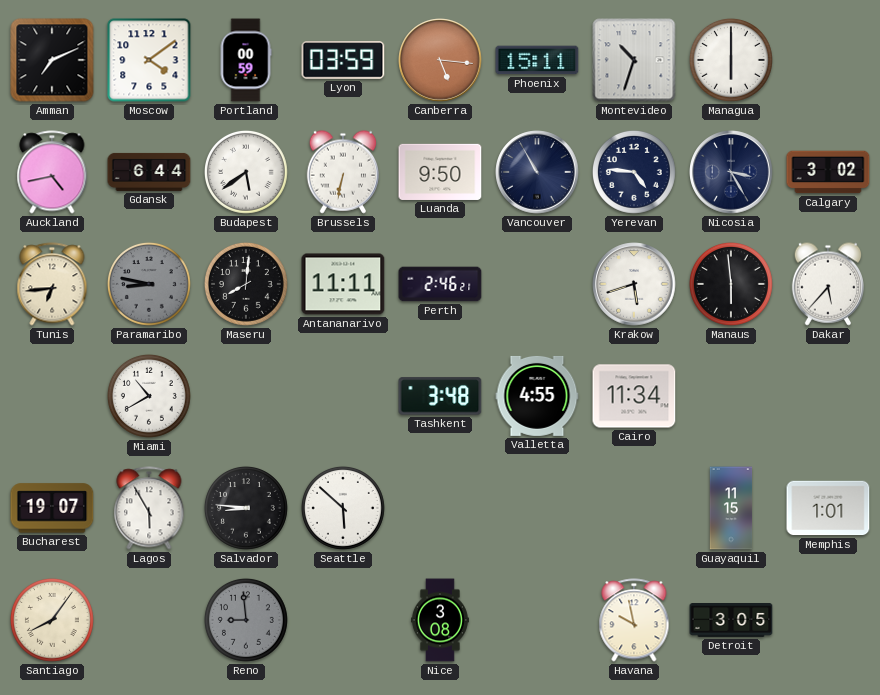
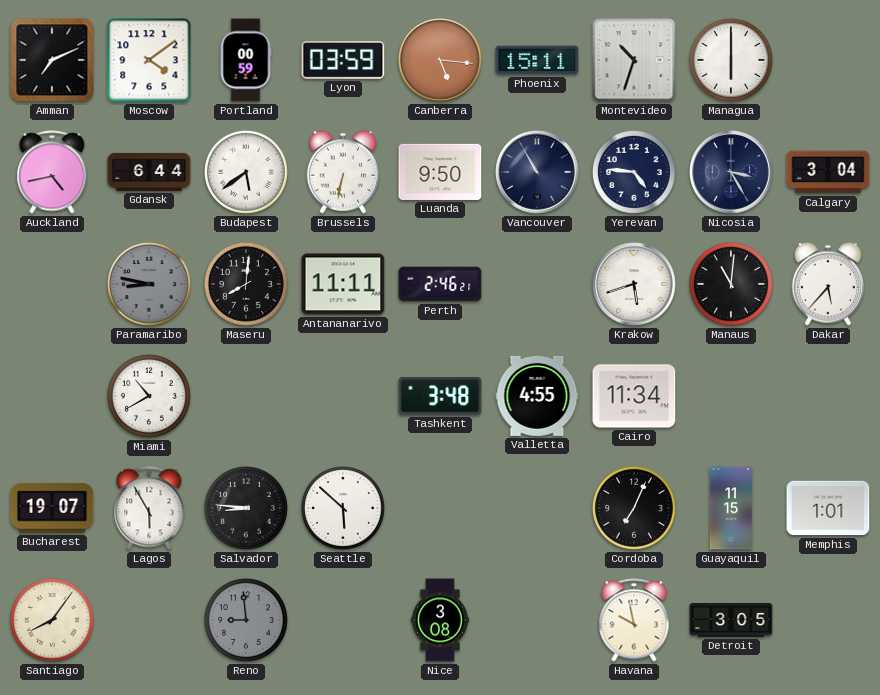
Calgary: 3:02 -> 3:04 (828, 172)
Tunis: 6:44 -> none (52, 284)
Manaus: 5:59 -> 11:01 (731, 284)
Cordoba: none -> 7:04 (634, 508)
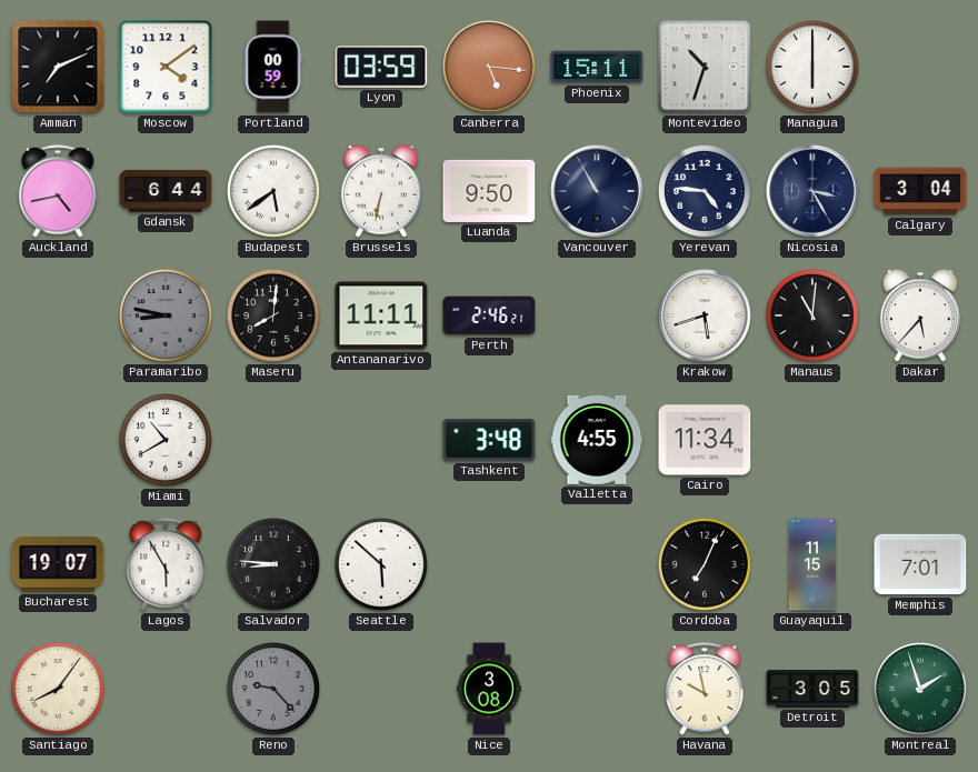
Memphis: 1:01 -> 7:01 (920, 564)
Reno: 8:59 -> 9:23 (273, 689)
Montreal: none -> 1:57 (920, 689)
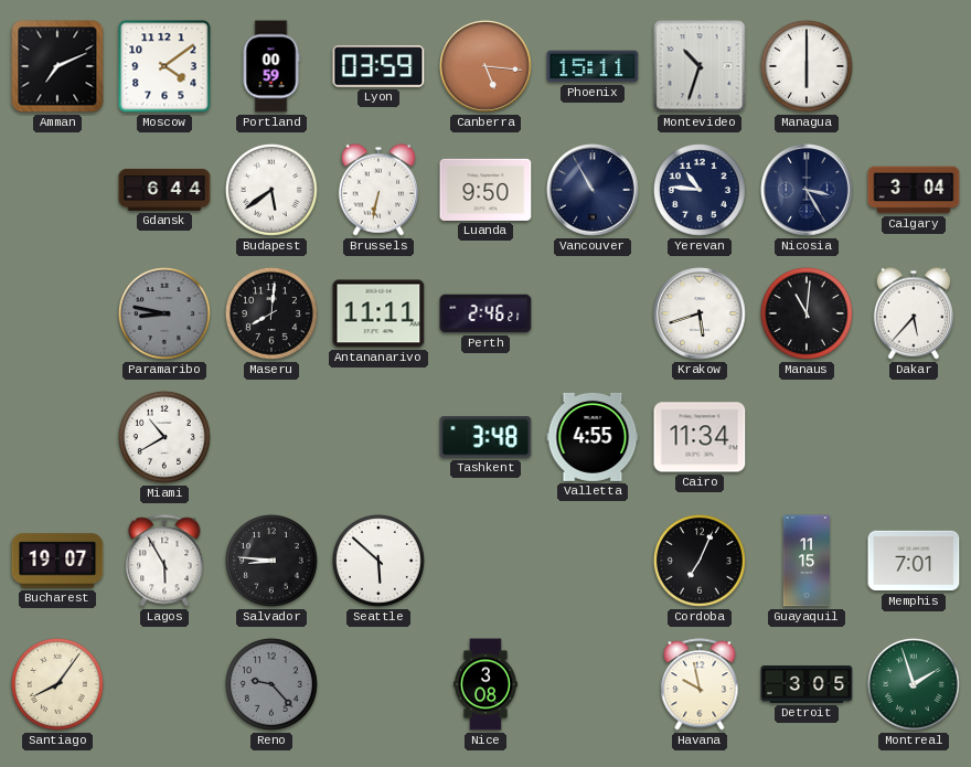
Auckland: 4:43 -> none (58, 191)
Yerevan: 4:46 -> 10:46 (700, 190)
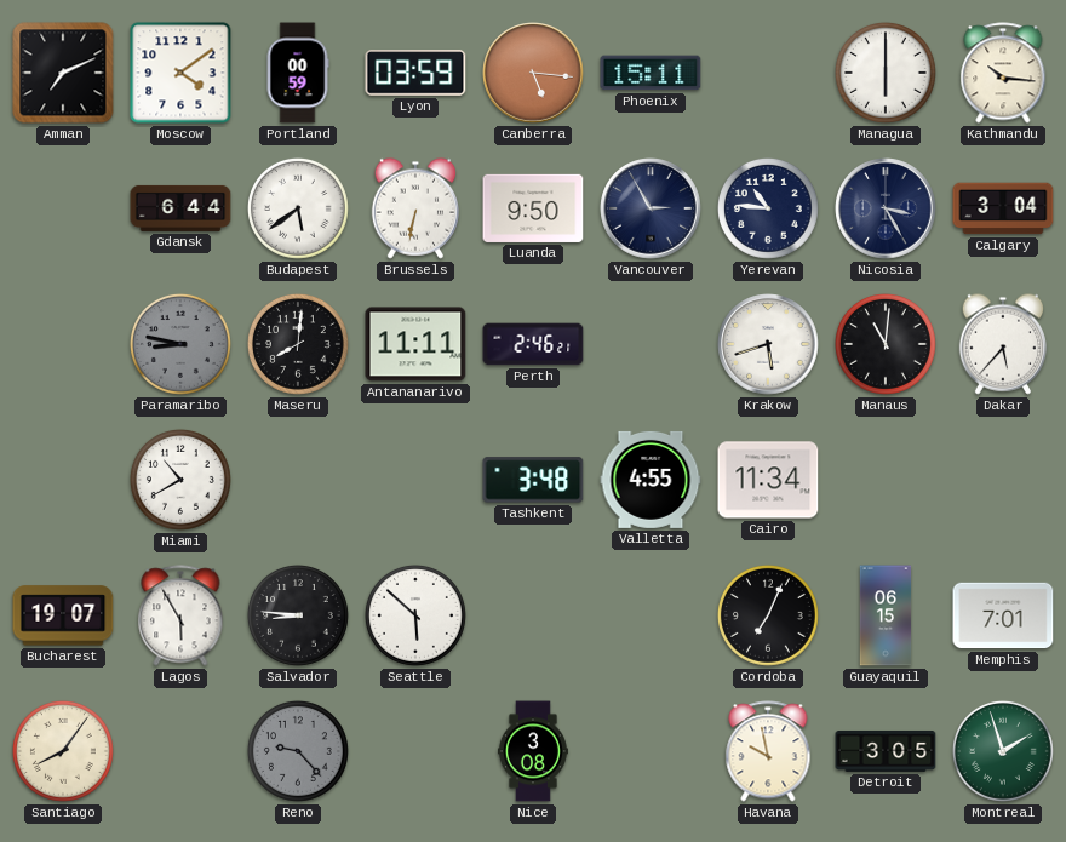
Montevideo: 10:33 -> none (700, 66)
Kathmandu: none -> 10:16 (1003, 73)
Vancouver: 10:55 -> 2:55 (651, 208)
Guayaquil: 11:15 -> 06:15 (886, 615)
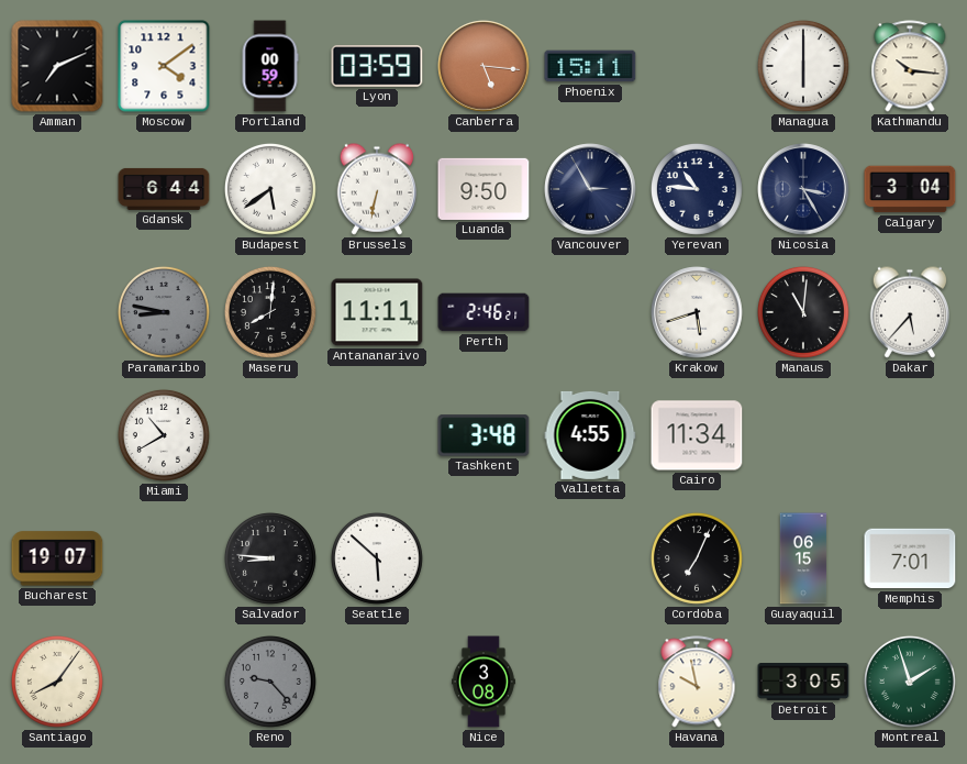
Lagos: 5:55 -> none (180, 615)
